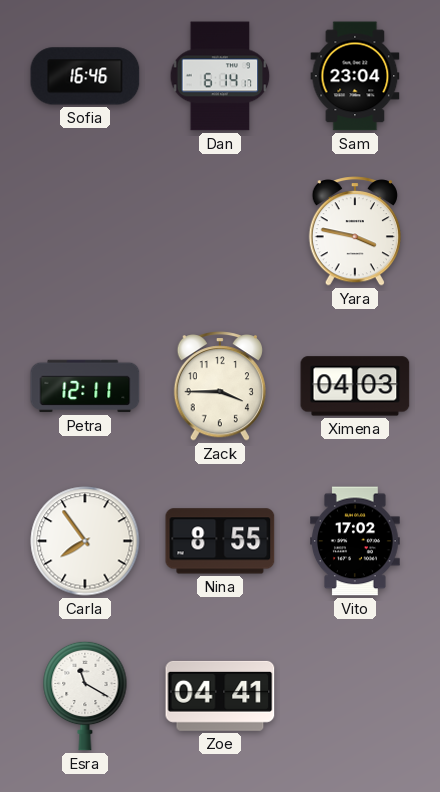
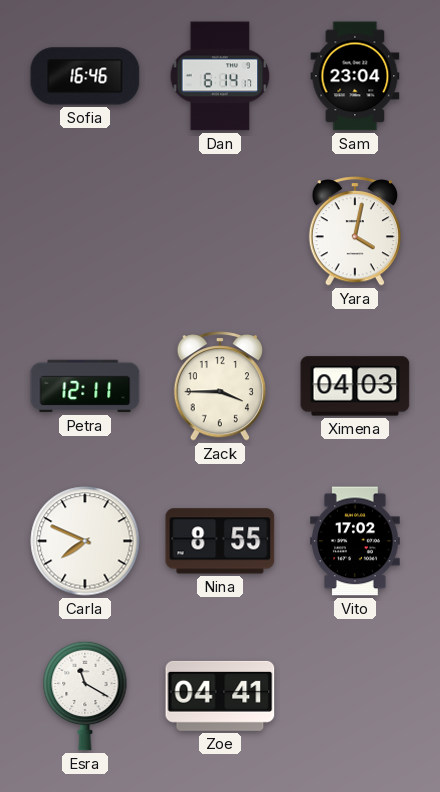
Yara: 3:47 -> 4:02 (354, 231)
Carla: 7:54 -> 7:49 (85, 541)
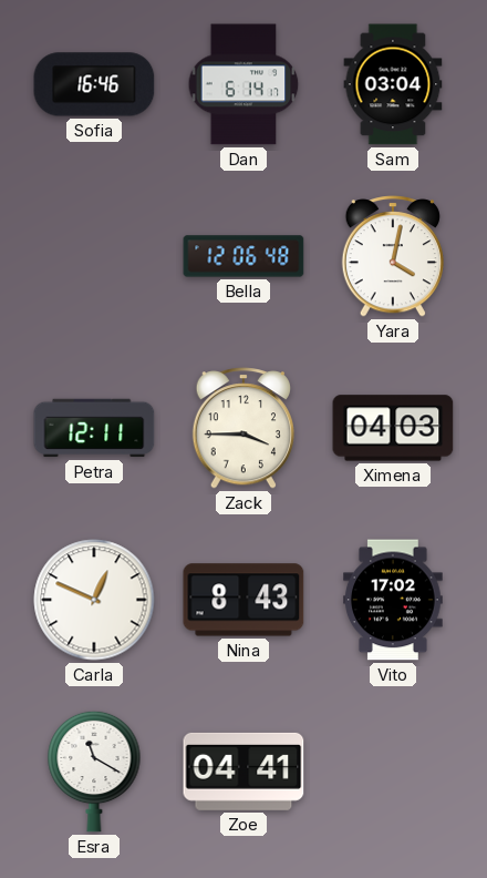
Sam: 23:04 -> 03:04 (393, 84)
Bella: none -> 12:06 (244, 256)
Carla: 7:49 -> 12:49 (94, 600)
Nina: 8:55 -> 8:43 (244, 600)
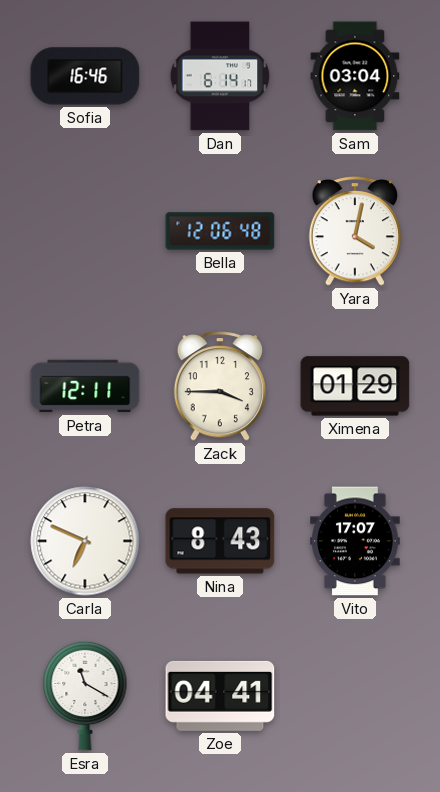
Ximena: 04:03 -> 01:29 (355, 386)
Carla: 12:49 -> 6:49 (85, 541)
Vito: 17:02 -> 17:07 (356, 541)
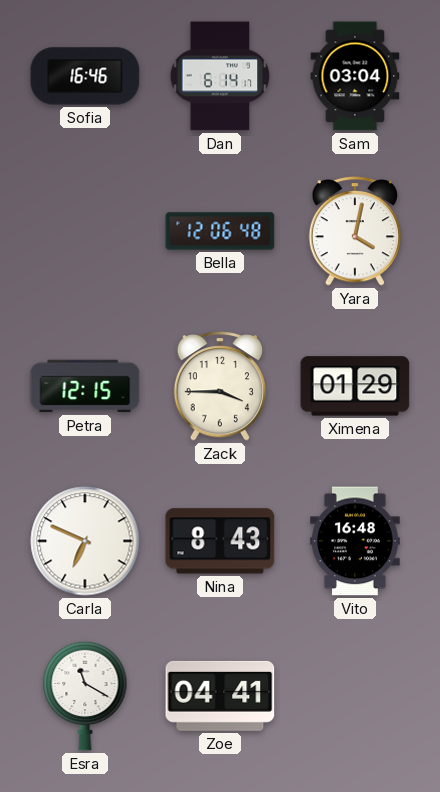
Petra: 12:11 -> 12:15 (85, 386)
Vito: 17:07 -> 16:48 (356, 541)
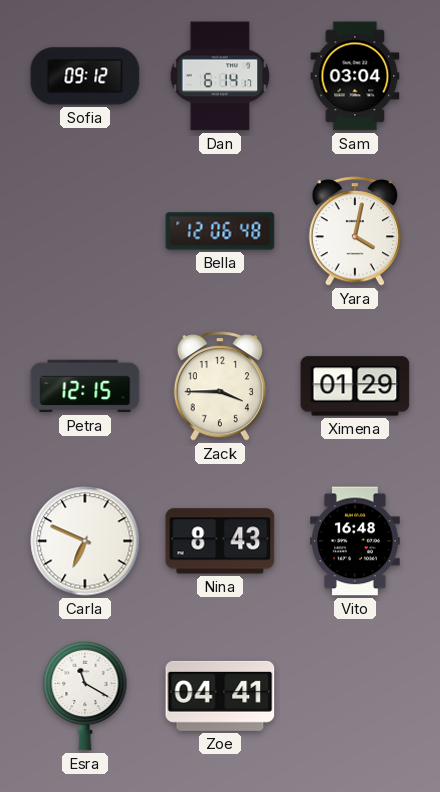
Sofia: 16:46 -> 09:12 (85, 76)
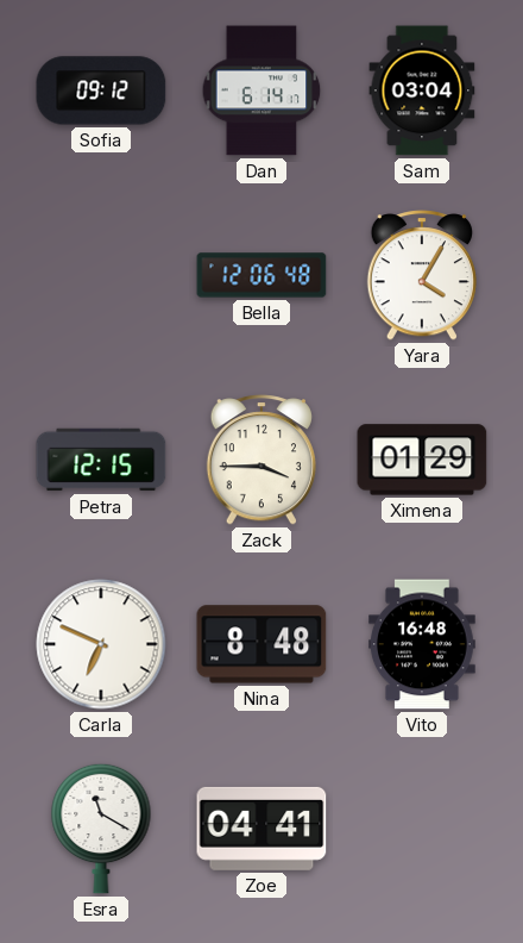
Yara: 4:02 -> 4:05 (421, 275)
Nina: 8:43 -> 8:48 (261, 644)
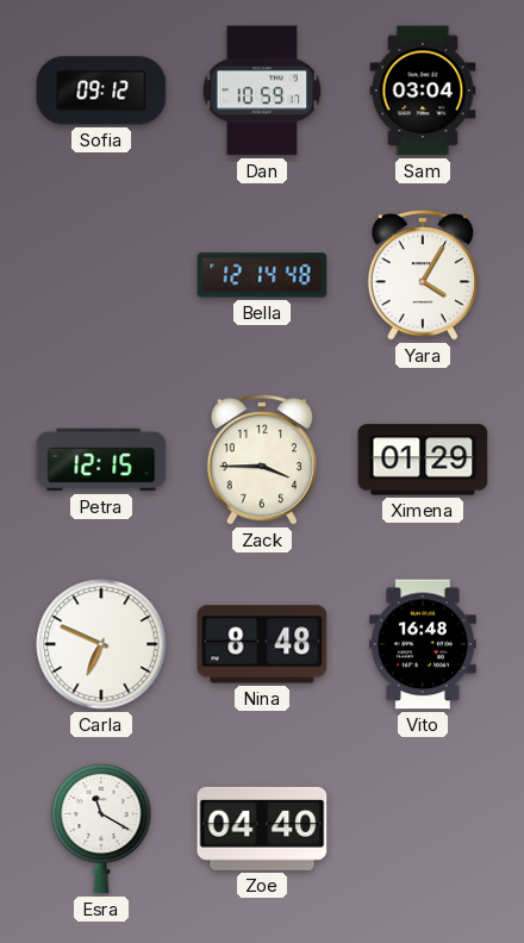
Dan: 6:14 -> 10:59 (262, 90)
Bella: 12:06 -> 12:14 (262, 275)
Zoe: 04:41 -> 04:40 (262, 829)
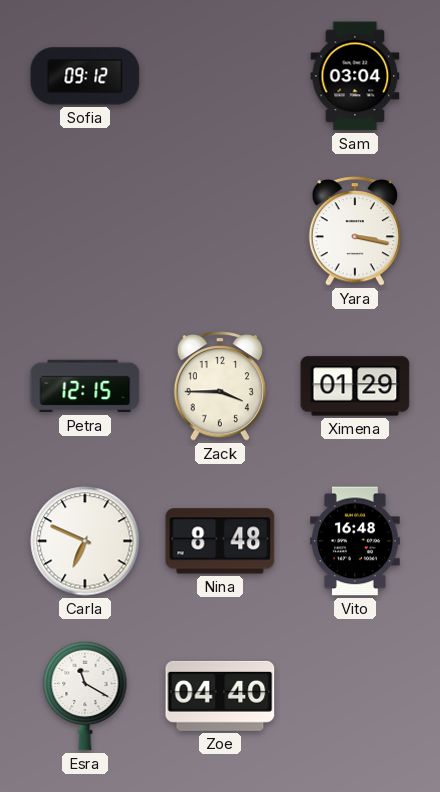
Dan: 10:59 -> none (262, 90)
Bella: 12:14 -> none (262, 275)
Yara: 4:05 -> 3:17 (354, 231)
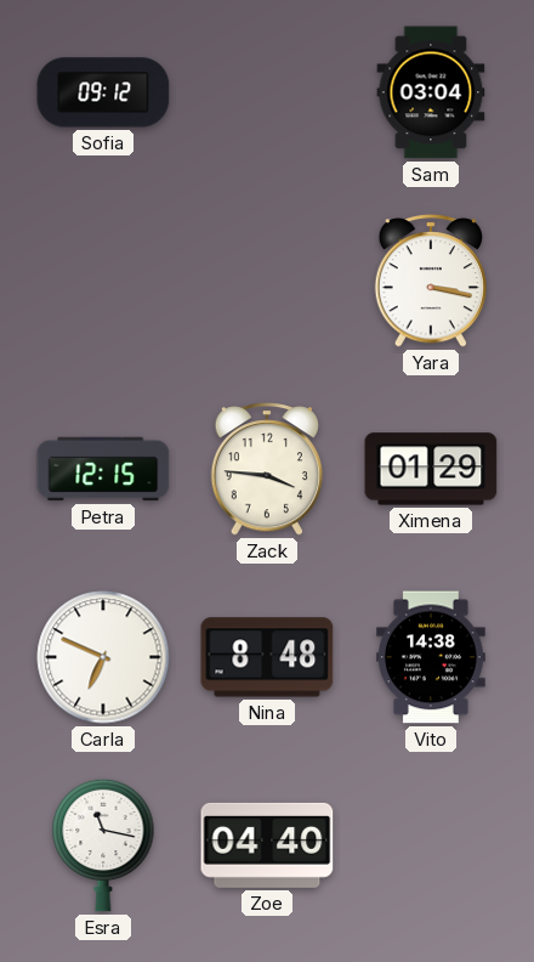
Zack: 3:45 -> 3:46 (266, 469)
Vito: 16:48 -> 14:38 (432, 657)
Esra: 11:20 -> 11:17 (103, 845)
